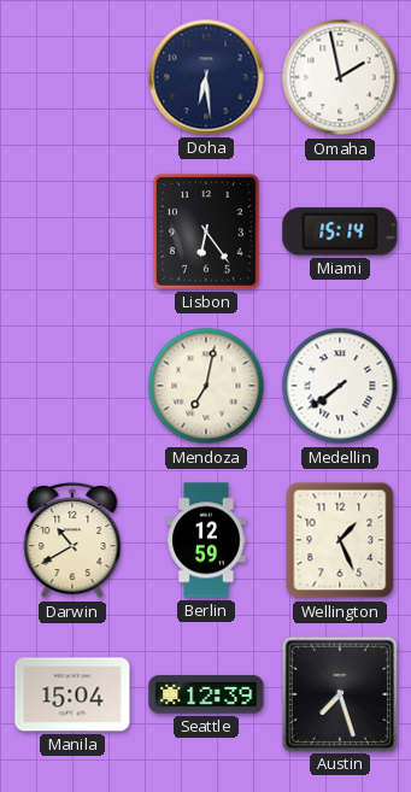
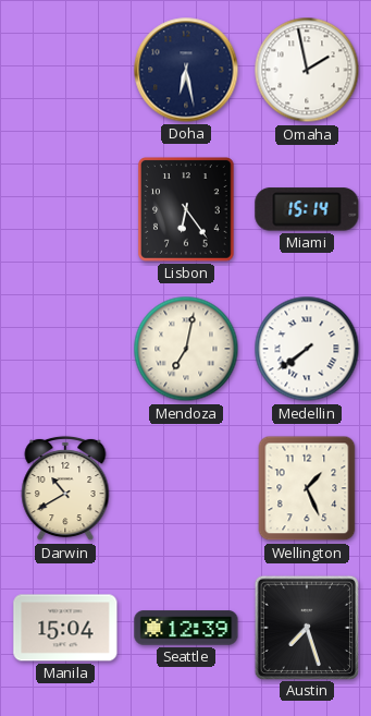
Doha: 6:29 -> 6:28 (186, 70)
Berlin: 12:59 -> none (206, 540)
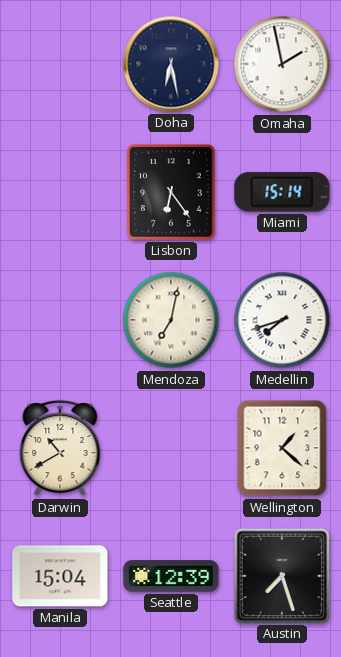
Medellin: 7:39 -> 7:42 (282, 320)
Wellington: 1:26 -> 1:22 (282, 448)
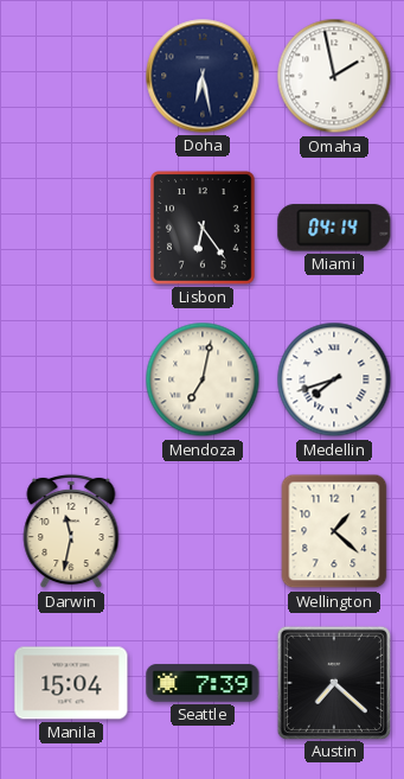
Miami: 15:14 -> 04:14 (334, 228)
Darwin: 10:40 -> 11:32 (71, 531)
Seattle: 12:39 -> 7:39 (203, 683)
Austin: 7:27 -> 7:22 (333, 682)
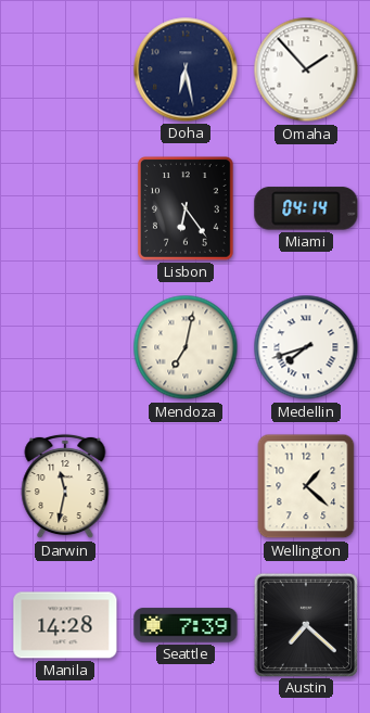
Omaha: 1:58 -> 1:53 (306, 69)
Manila: 15:04 -> 14:28 (65, 625)
